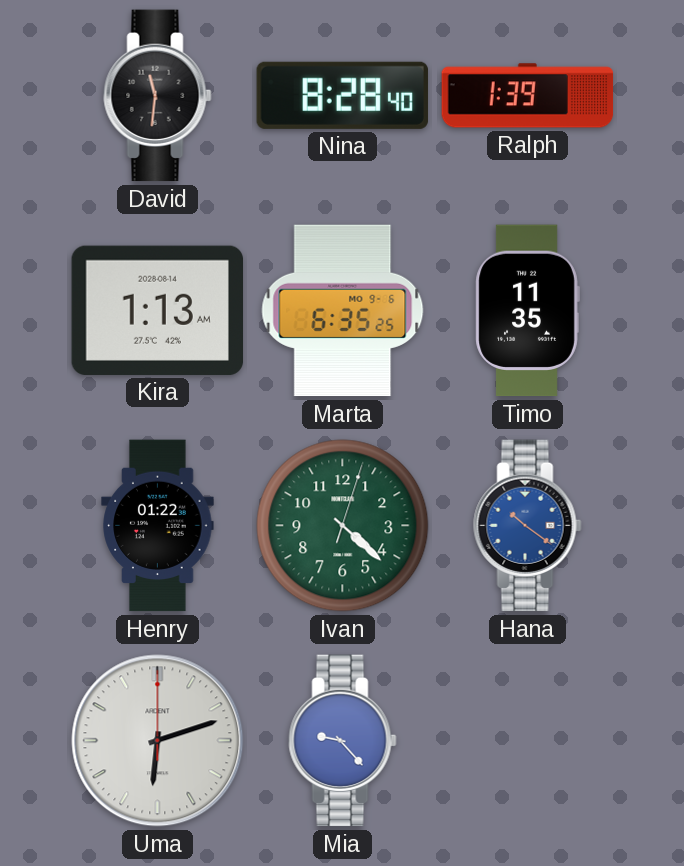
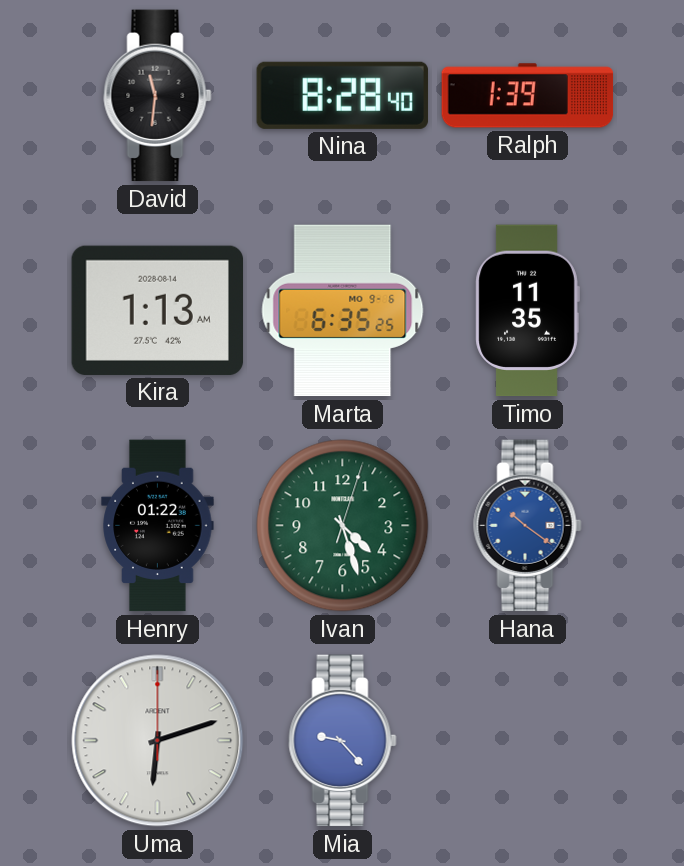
Ivan: 4:22 -> 4:27 (343, 526)
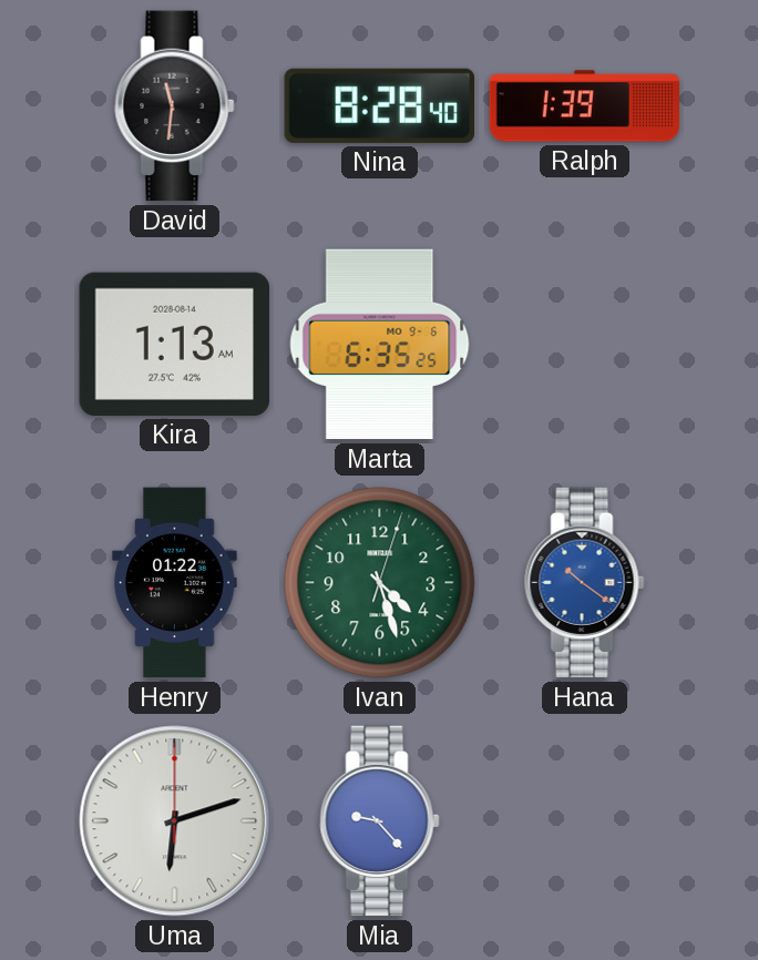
Timo: 11:35 -> none (527, 311)
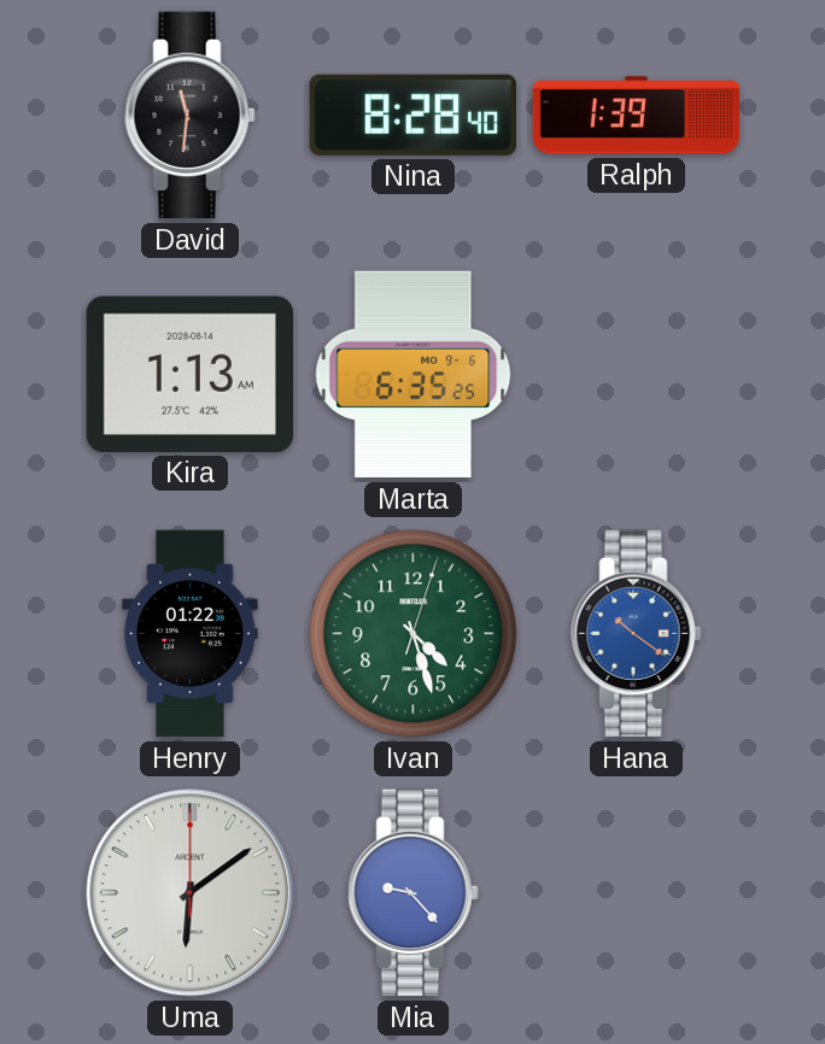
Uma: 6:12 -> 6:09 (191, 893)
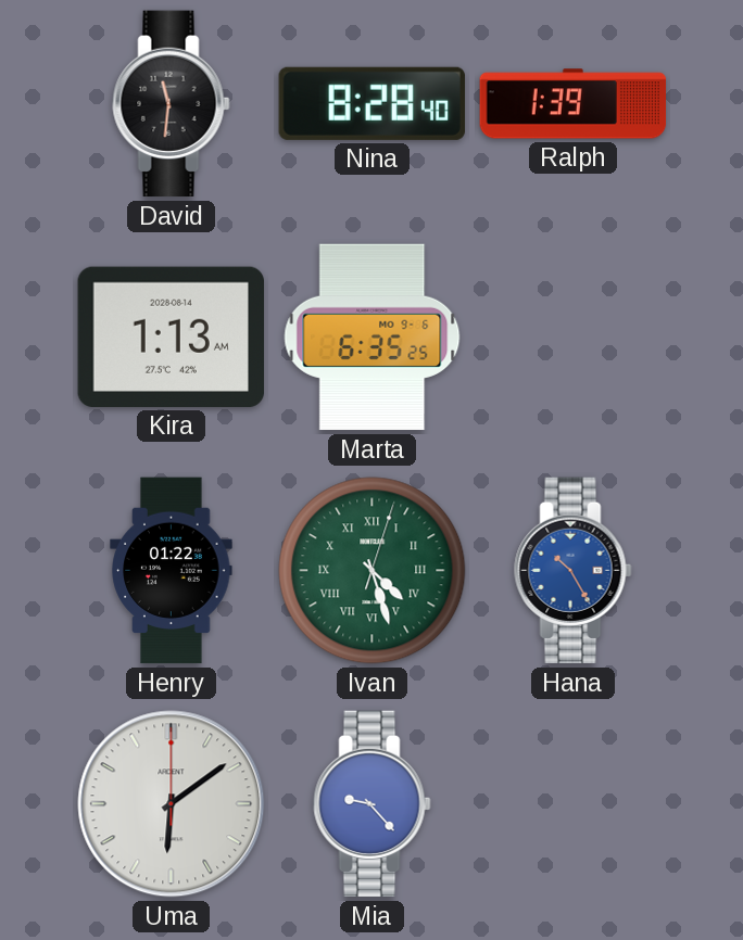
Ivan numerals: Arabic -> Roman (373, 571)
Hana: 10:21 -> 10:25 (574, 571)
